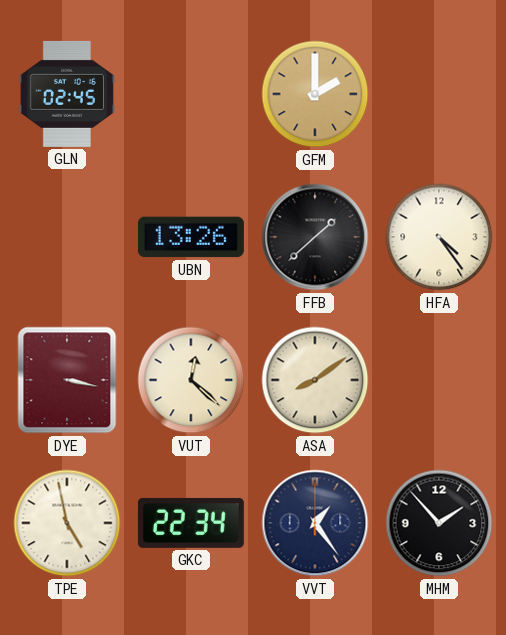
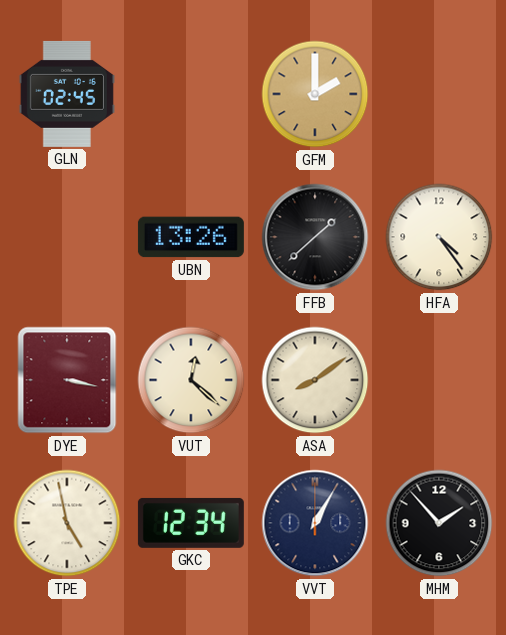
GKC: 22:34 -> 12:34 (191, 523)
VVT: 1:24 -> 1:05 (315, 523)
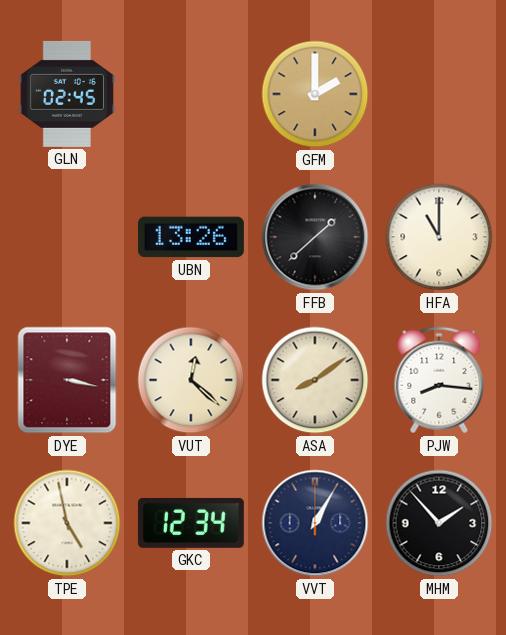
HFA: 4:24 -> 11:00 (439, 237)
PJW: none -> 8:16 (439, 380)
